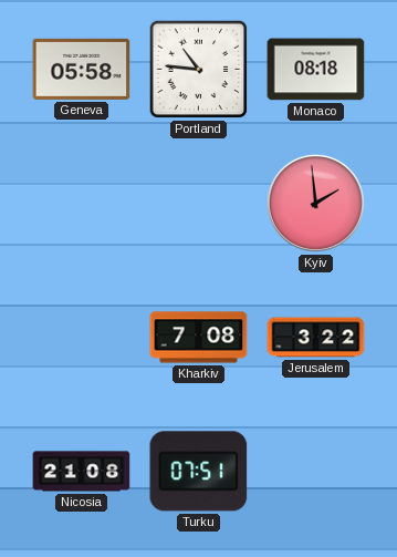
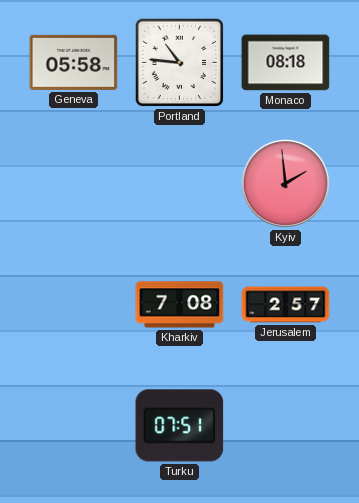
Jerusalem: 3:22 -> 2:57 (286, 305)
Nicosia: 21:08 -> none (82, 472)
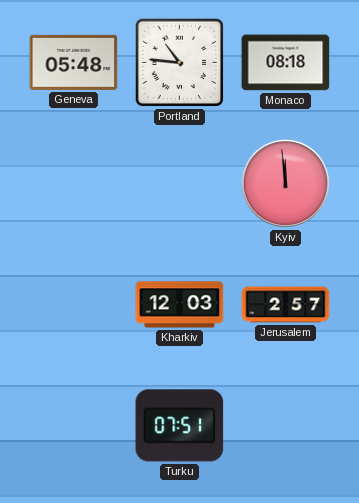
Geneva: 05:58 -> 05:48 (74, 62)
Kyiv: 1:59 -> 11:59 (285, 183)
Kharkiv: 7:08 -> 12:03 (180, 305)
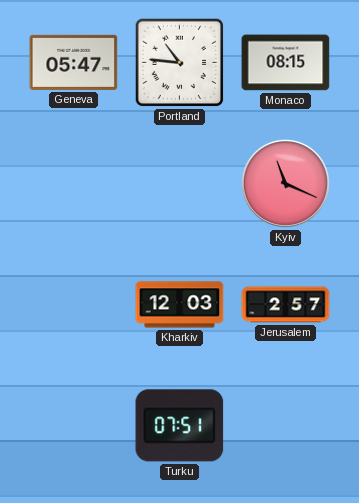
Geneva: 05:48 -> 05:47 (74, 62)
Monaco: 08:18 -> 08:15 (286, 63)
Kyiv: 11:59 -> 11:19 (285, 183)
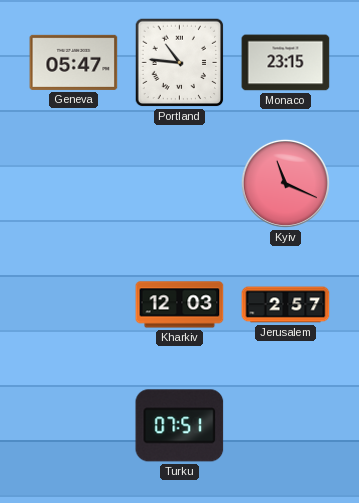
Monaco: 08:15 -> 23:15 (286, 63)
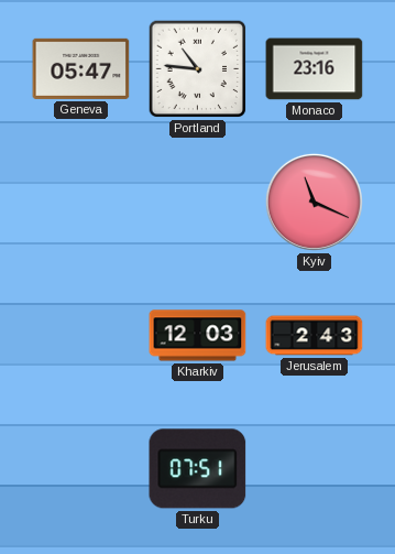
Monaco: 23:15 -> 23:16 (315, 69)
Jerusalem: 2:57 -> 2:43 (315, 336)
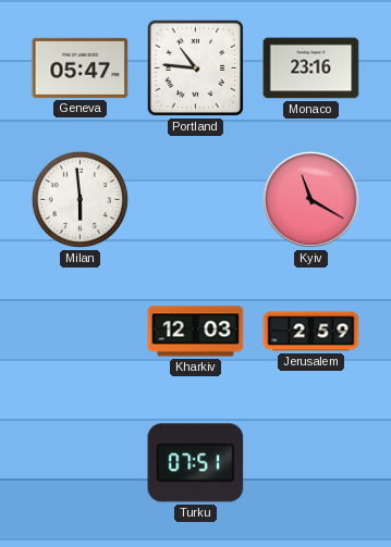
Milan: none -> 5:59 (80, 199)
Kyiv: 11:19 -> 11:20 (310, 199)
Jerusalem: 2:43 -> 2:59 (311, 332)
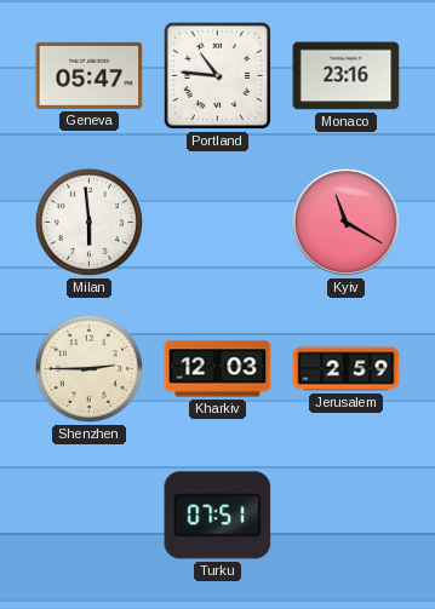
Shenzhen: none -> 2:45 (88, 368)
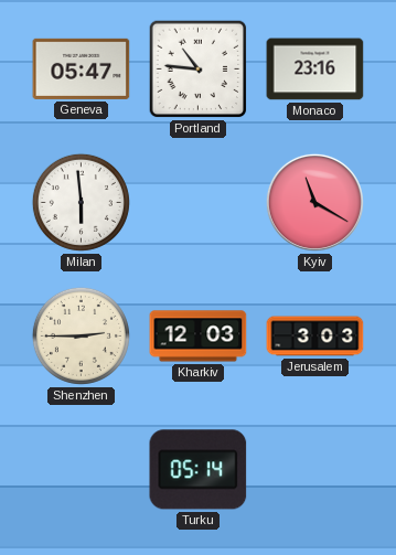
Jerusalem: 2:59 -> 3:03 (315, 337)
Turku: 07:51 -> 05:14 (199, 470)
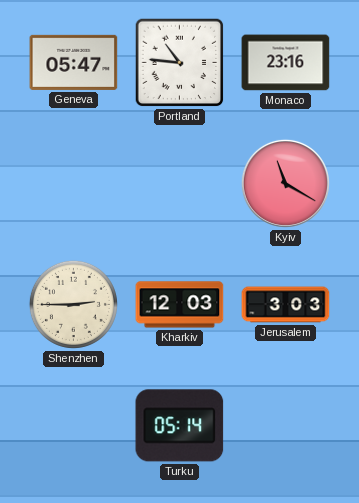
Milan: 5:59 -> none (81, 202)
